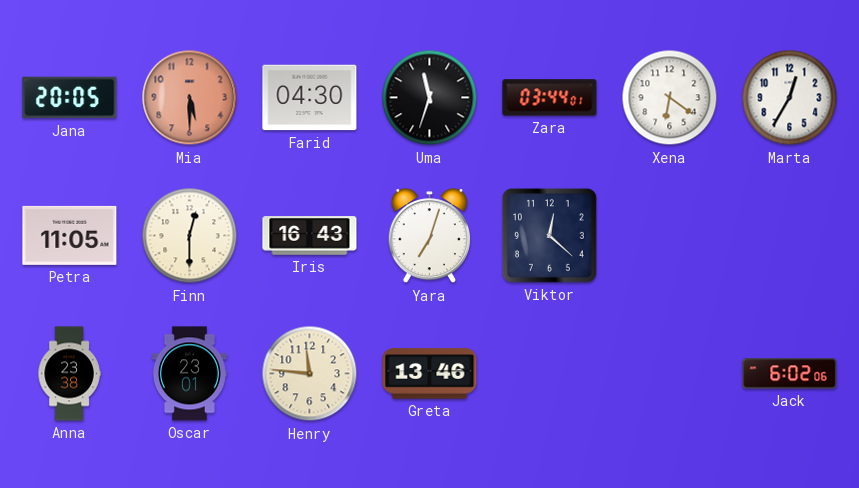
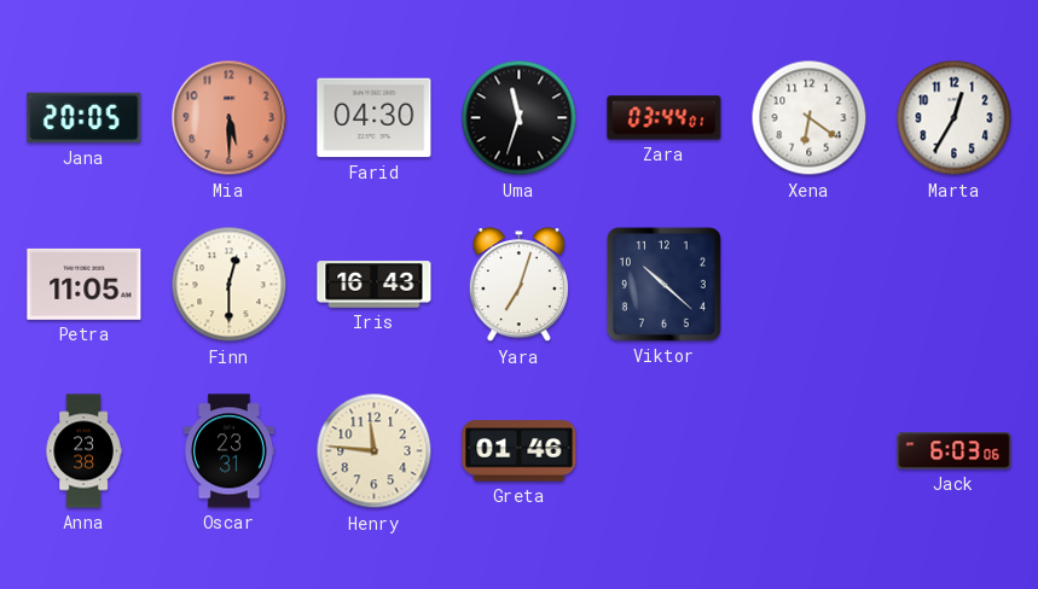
Viktor: 12:22 -> 10:22 (663, 284)
Oscar: 23:01 -> 23:31 (228, 451)
Greta: 13:46 -> 01:46 (520, 451)
Jack: 6:02 -> 6:03 (955, 451)
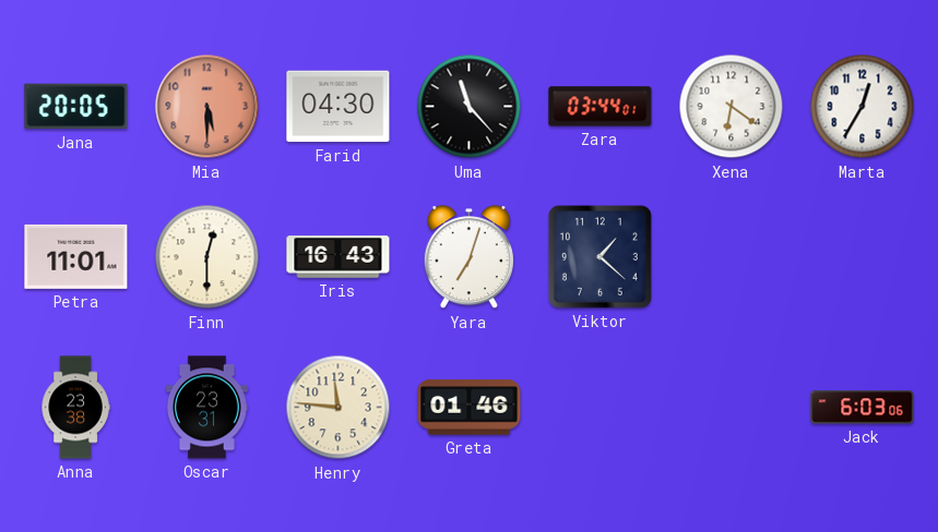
Uma: 11:33 -> 11:23 (470, 107)
Petra: 11:05 -> 11:01 (76, 256)
Viktor: 10:22 -> 1:22 (599, 256)
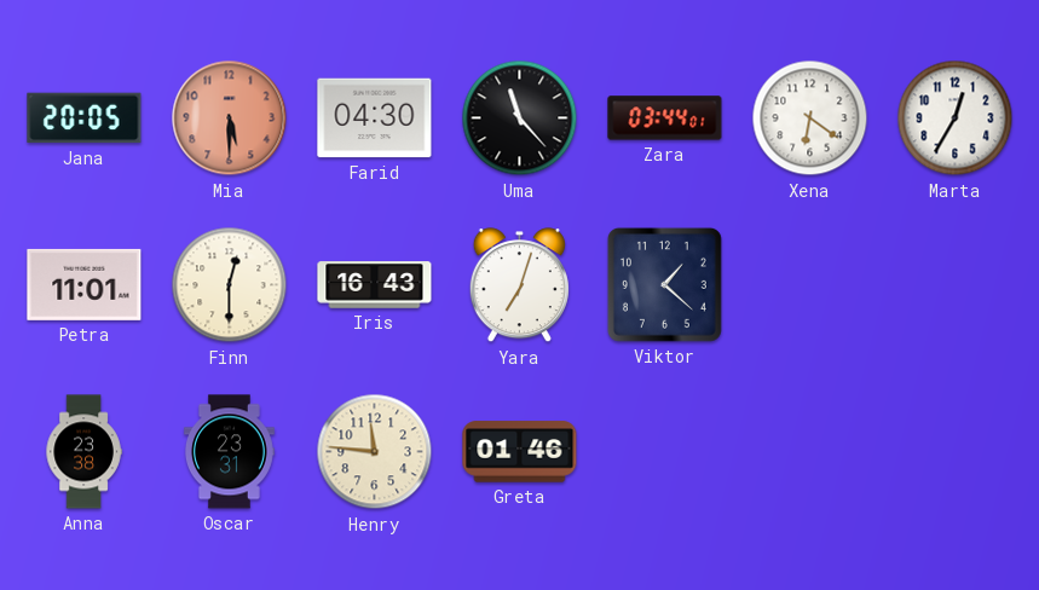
Jack: 6:03 -> none (863, 408)
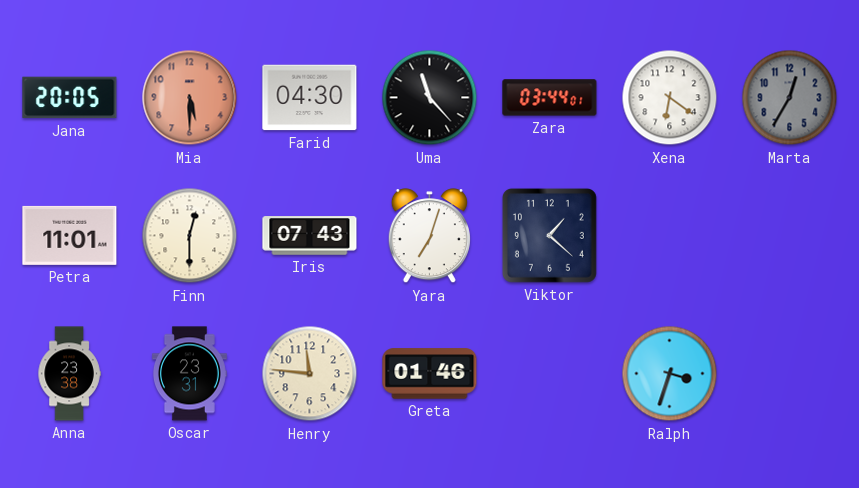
Marta dial: white -> grey (790, 98)
Iris: 16:43 -> 07:43 (310, 236)
Ralph: none -> 3:33 (670, 374)
